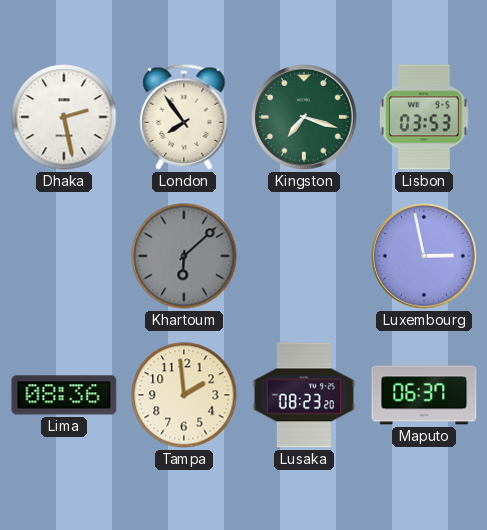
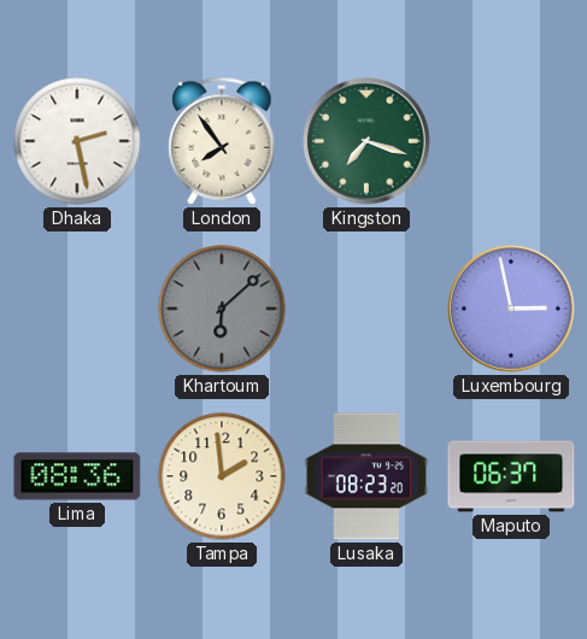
Lisbon: 03:53 -> none (425, 117)
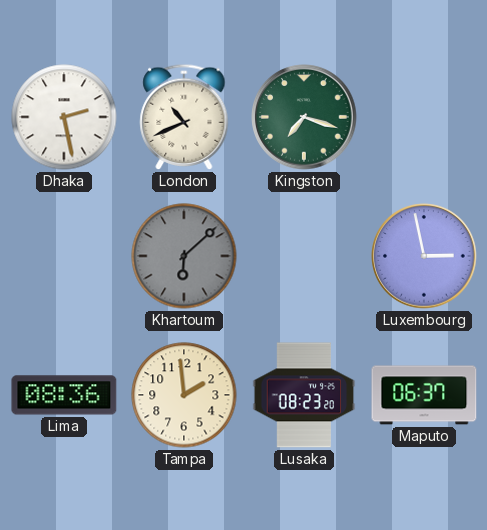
London: 7:54 -> 10:41 (184, 117)
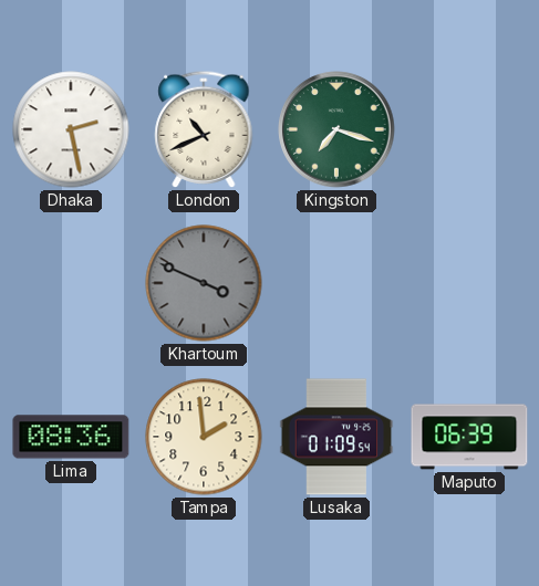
Khartoum: 6:08 -> 3:49 (204, 283)
Luxembourg: 2:58 -> none (424, 256)
Lusaka: 08:23 -> 01:09 (336, 437)
Maputo: 06:37 -> 06:39 (469, 437)
